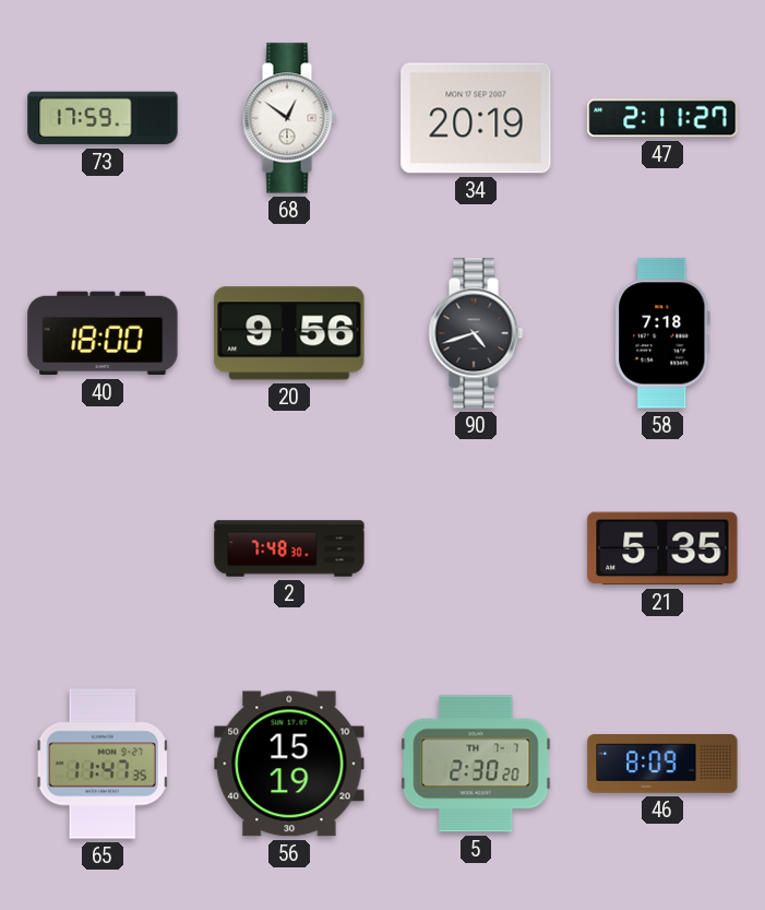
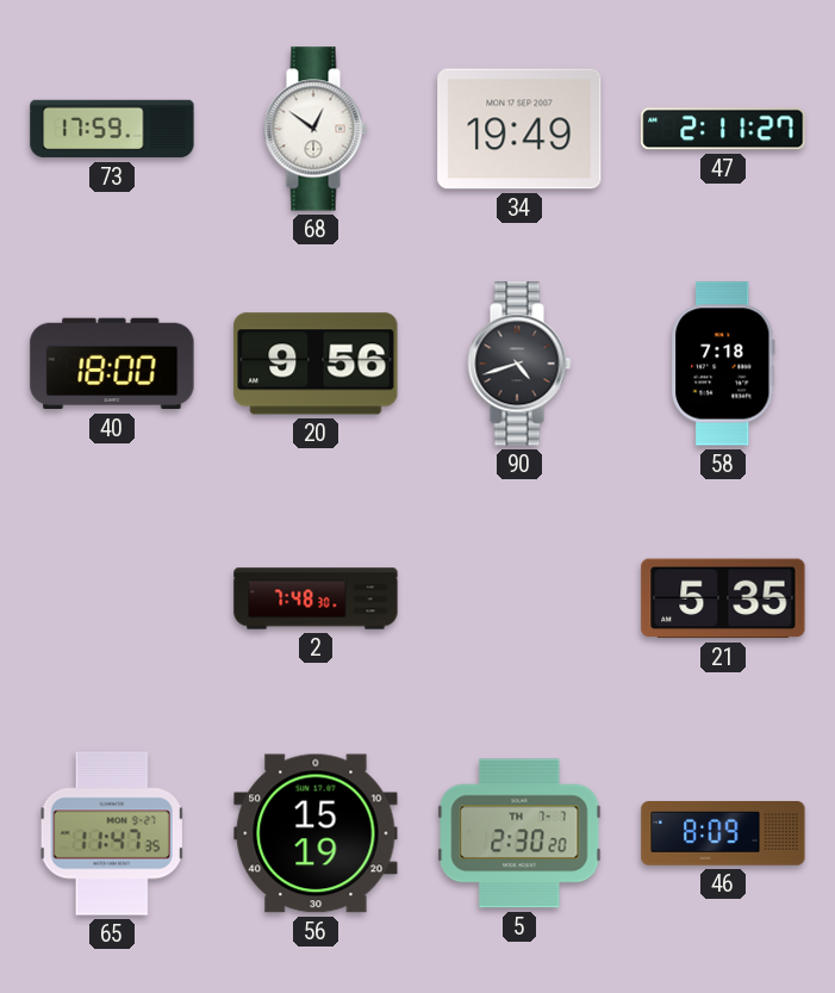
34: 20:19 -> 19:49 (519, 129)
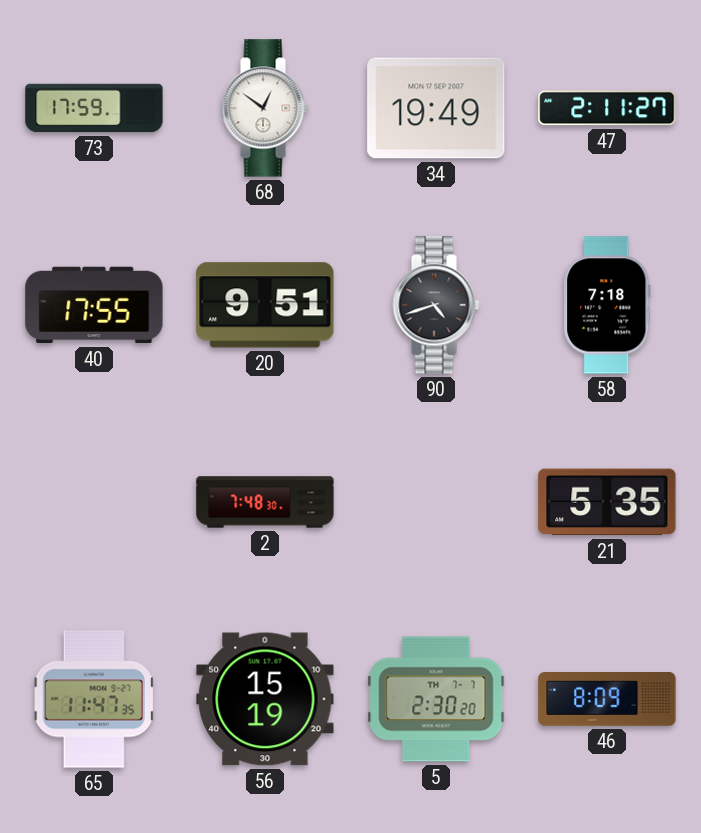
40: 18:00 -> 17:55 (94, 305)
20: 9:56 -> 9:51 (265, 305)
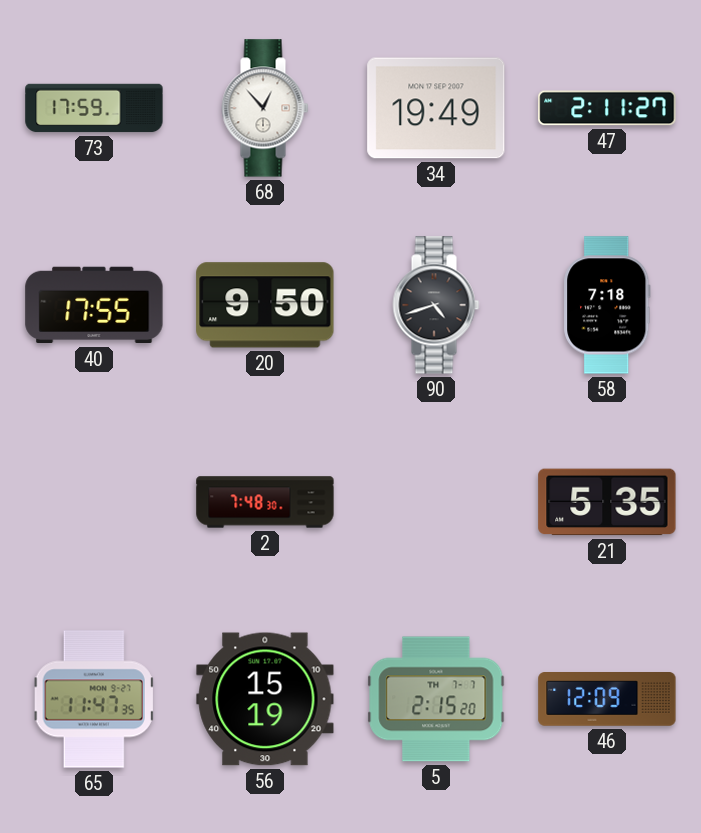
68: 12:51 -> 12:53 (265, 108)
20: 9:51 -> 9:50 (265, 305)
5: 2:30 -> 2:15 (436, 699)
46: 8:09 -> 12:09 (607, 700)
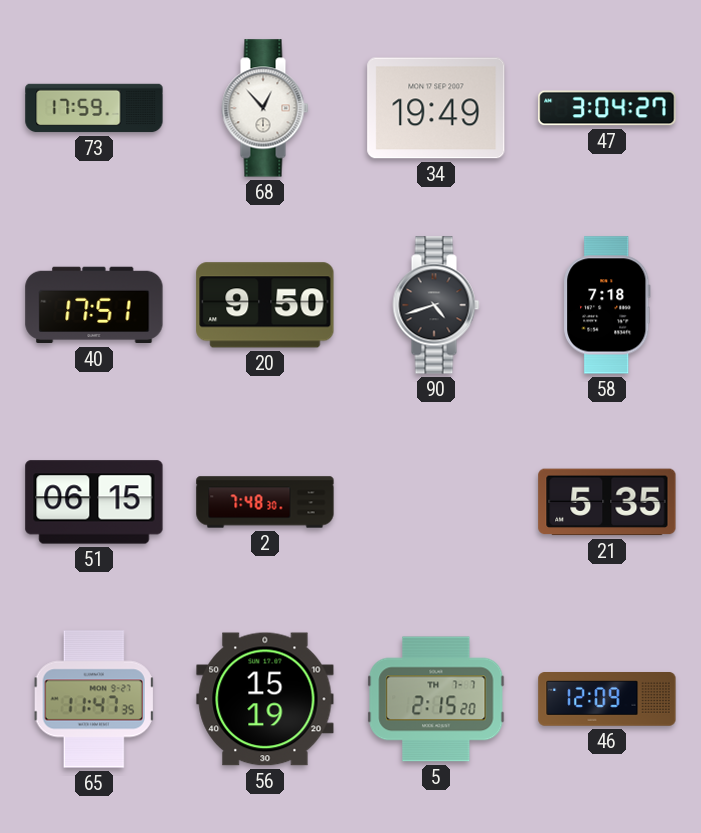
47: 2:11 -> 3:04 (607, 108)
40: 17:55 -> 17:51 (94, 305)
51: none -> 06:15 (94, 502)
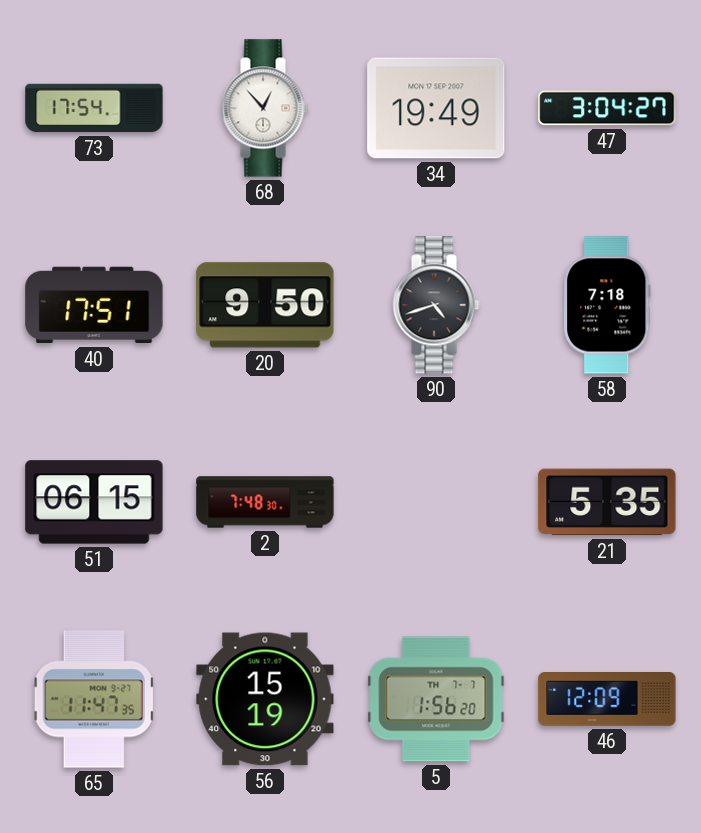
73: 17:59 -> 17:54 (94, 108)
5: 2:15 -> 1:56 (436, 699)
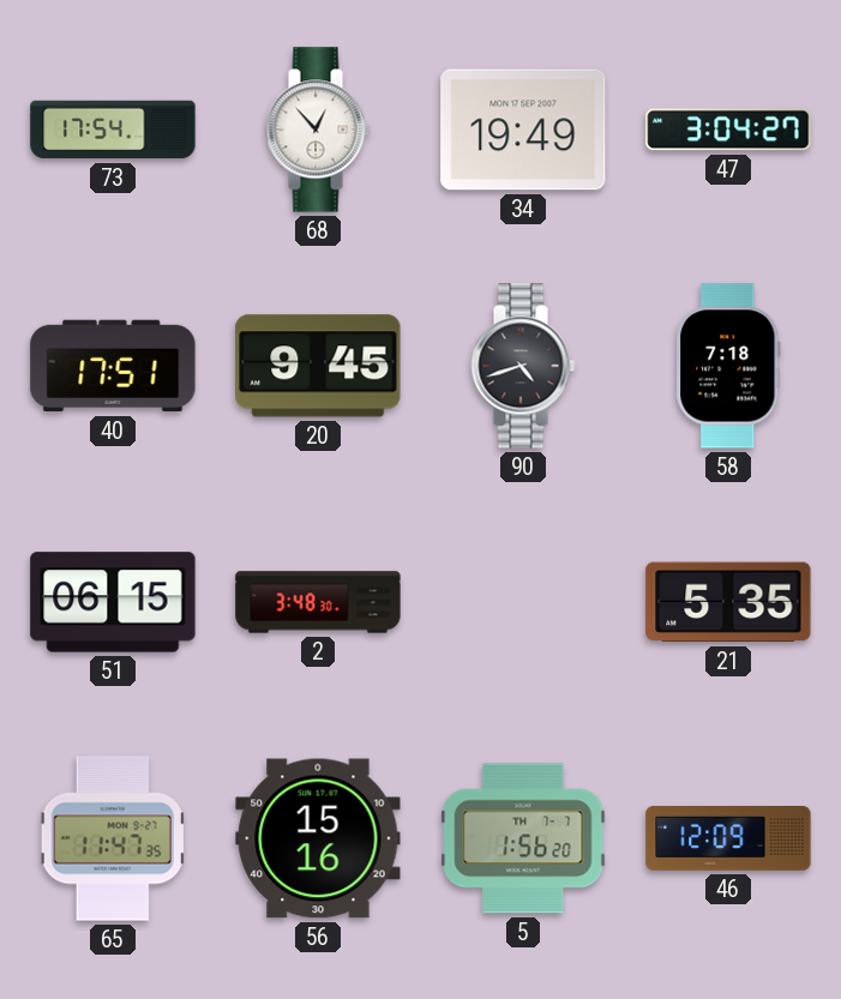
20: 9:50 -> 9:45 (318, 366)
2: 7:48 -> 3:48 (318, 602)
56: 15:19 -> 15:16 (318, 838)
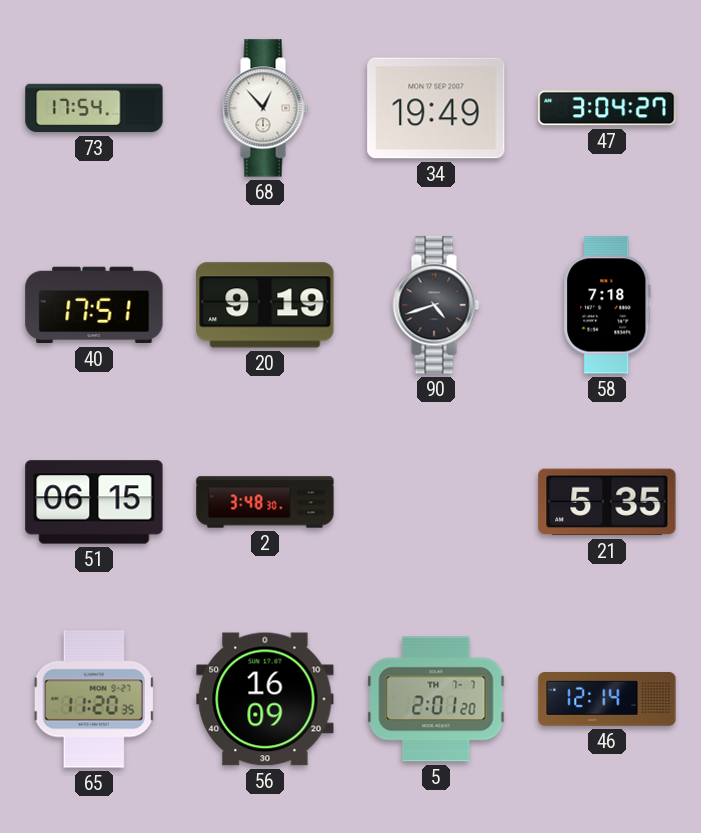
20: 9:45 -> 9:19 (265, 305)
65: 11:47 -> 11:20 (94, 699)
56: 15:16 -> 16:09 (265, 699)
5: 1:56 -> 2:01 (436, 699)
46: 12:09 -> 12:14 (607, 700)
